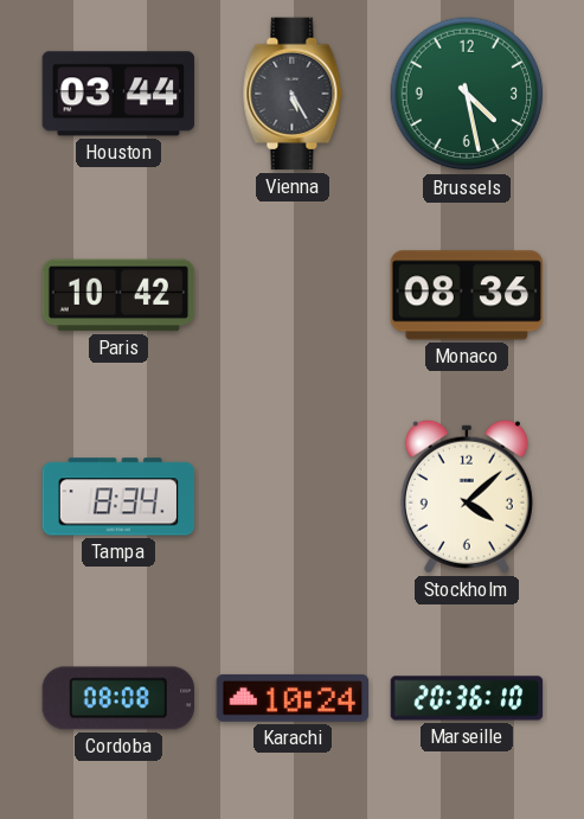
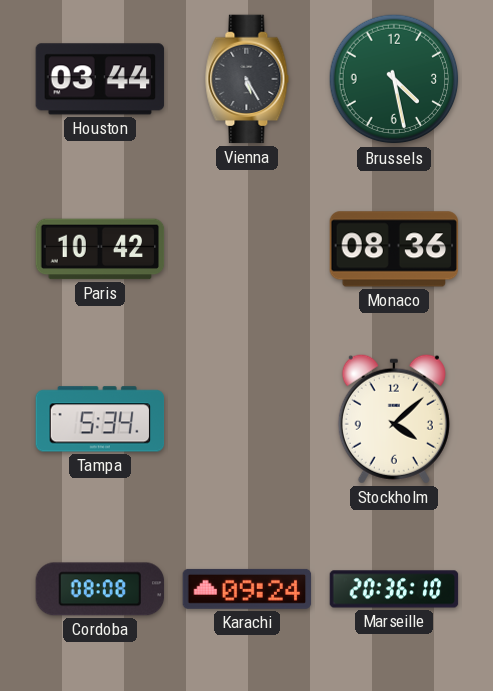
Tampa: 8:34 -> 5:34 (100, 419)
Karachi: 10:24 -> 09:24 (247, 589)
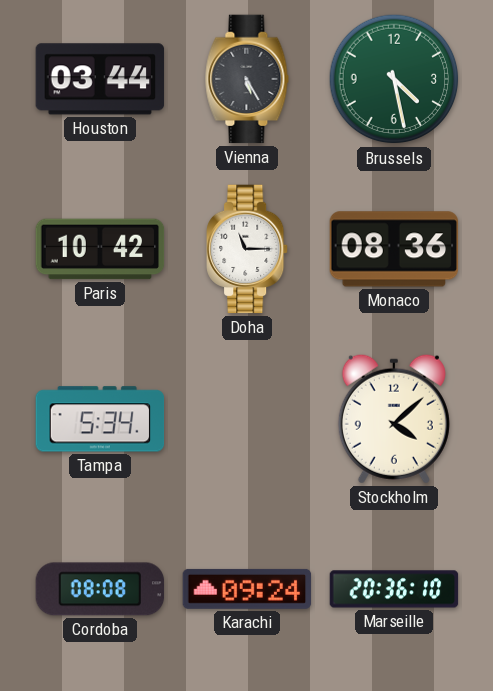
Doha: none -> 11:15 (248, 249)
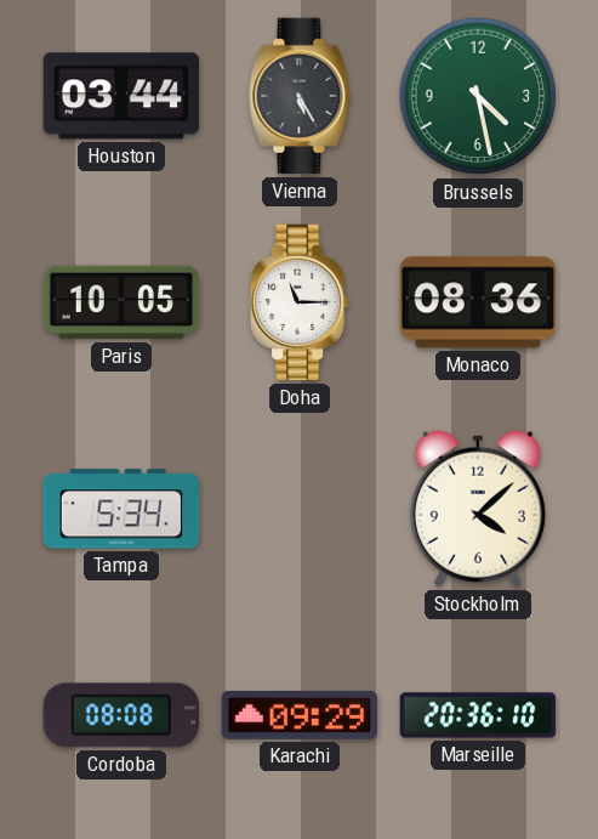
Paris: 10:42 -> 10:05 (121, 302)
Karachi: 09:24 -> 09:29 (300, 715)
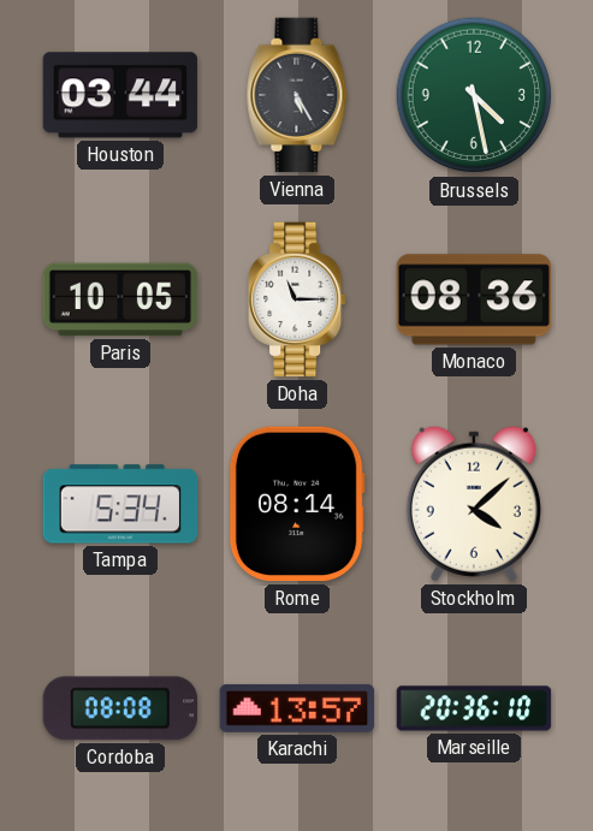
Rome: none -> 08:14 (297, 504)
Karachi: 09:29 -> 13:57 (297, 708)
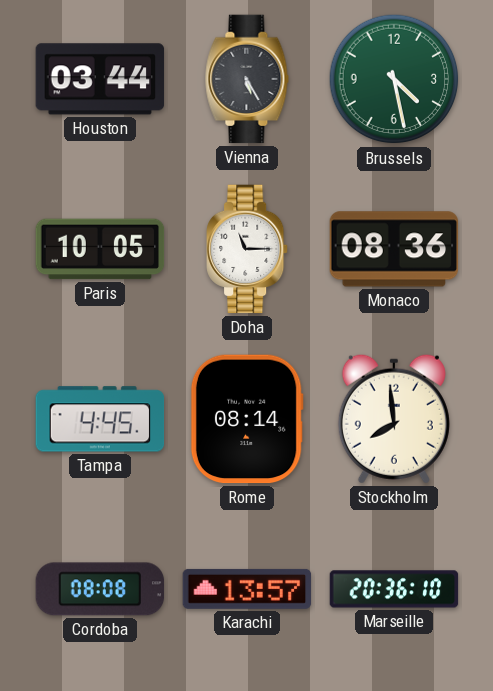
Tampa: 5:34 -> 4:45 (100, 419)
Stockholm: 4:08 -> 7:59 (394, 419)
